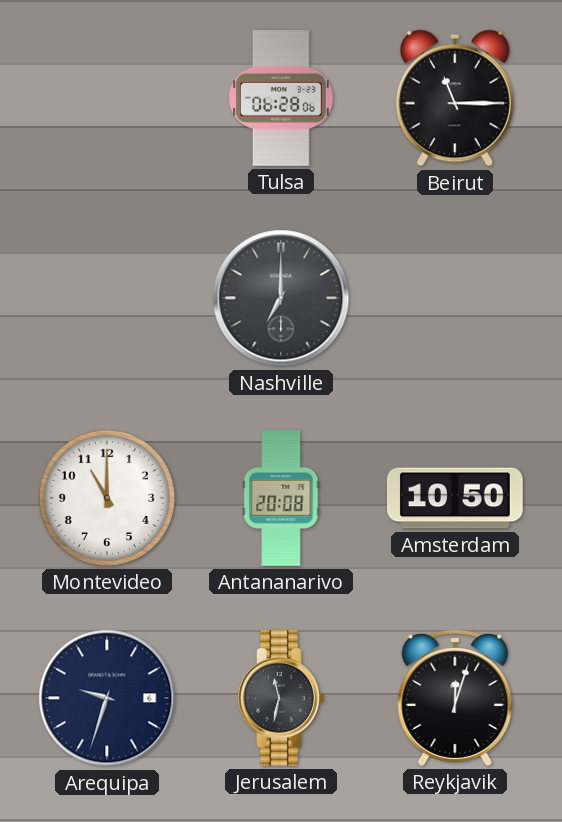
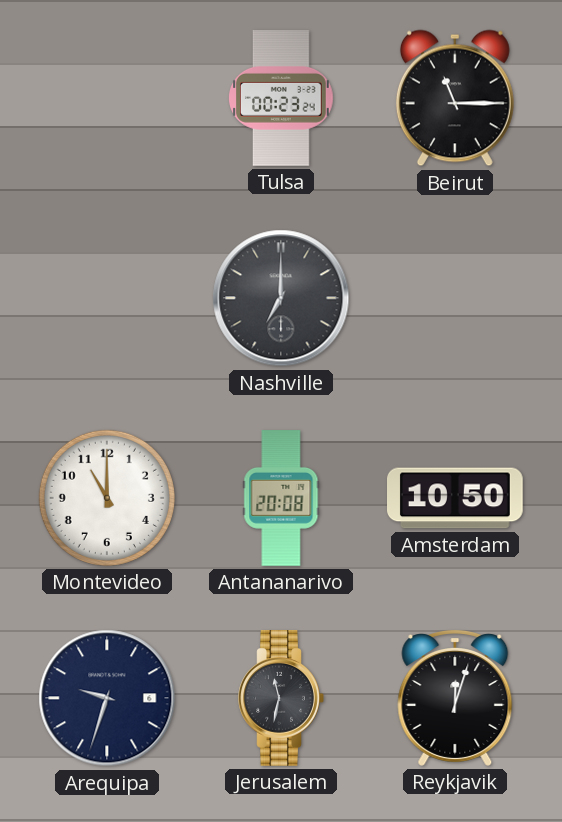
Tulsa: 06:28 -> 00:23 (281, 99)
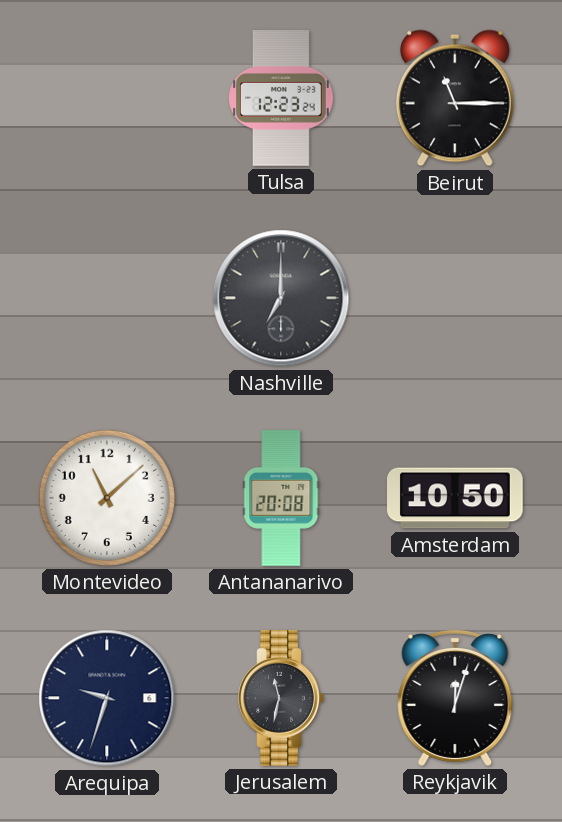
Tulsa: 00:23 -> 12:23 (281, 99)
Montevideo: 11:00 -> 11:08 (107, 498)
